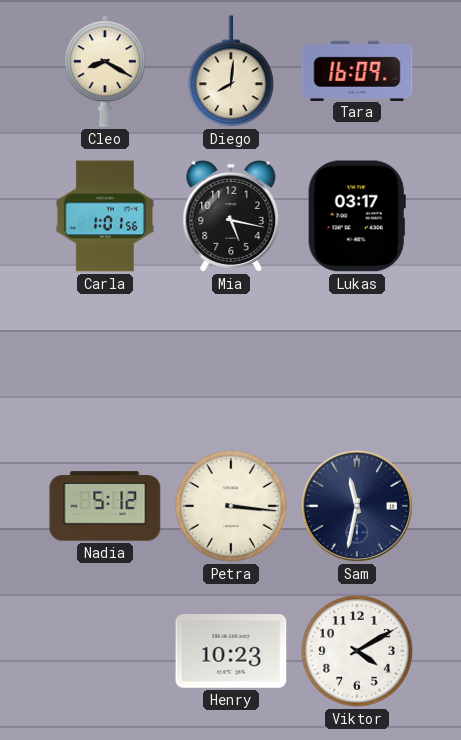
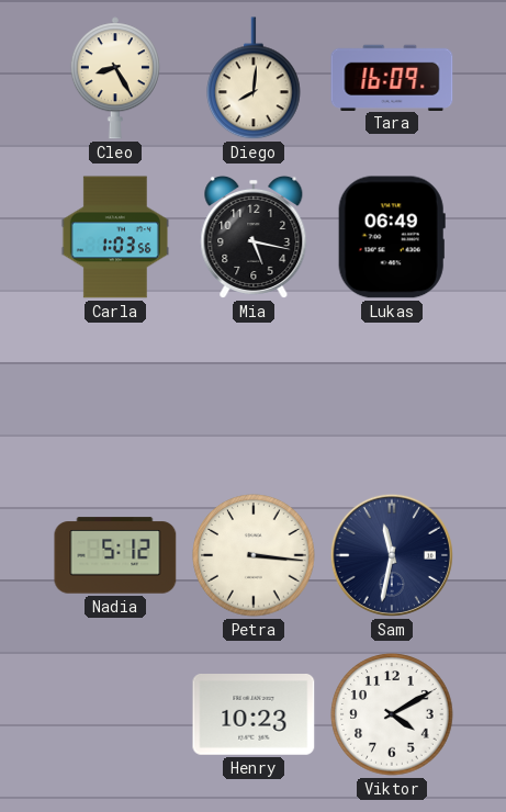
Cleo: 8:20 -> 8:25 (115, 78)
Carla: 1:01 -> 1:03 (115, 237)
Lukas: 03:17 -> 06:49 (392, 237)
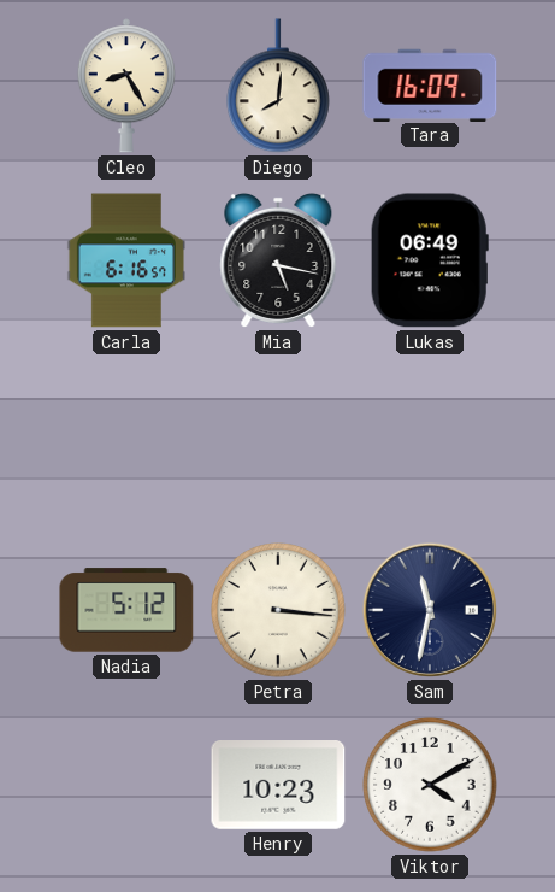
Carla: 1:03 -> 6:16 (126, 260)
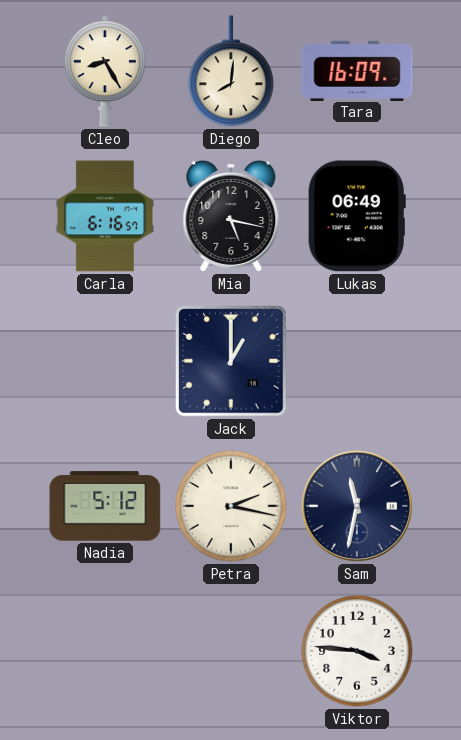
Jack: none -> 1:00 (232, 362)
Petra: 3:16 -> 2:17 (231, 506)
Henry: 10:23 -> none (278, 786)
Viktor: 4:10 -> 3:46 (357, 651)
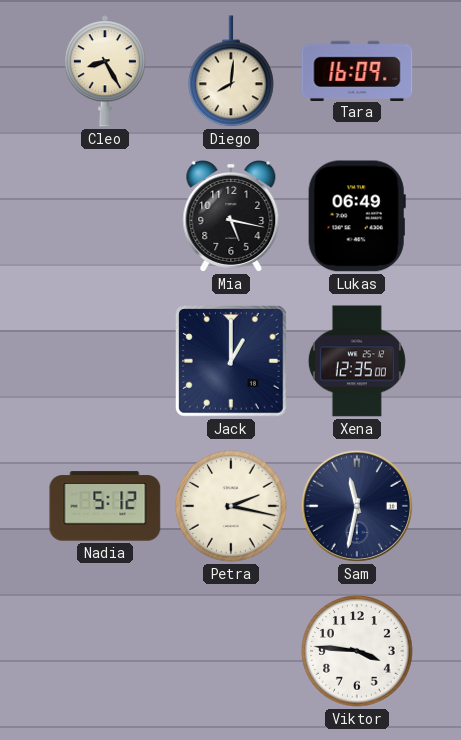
Carla: 6:16 -> none (105, 216)
Xena: none -> 12:35 (357, 361)
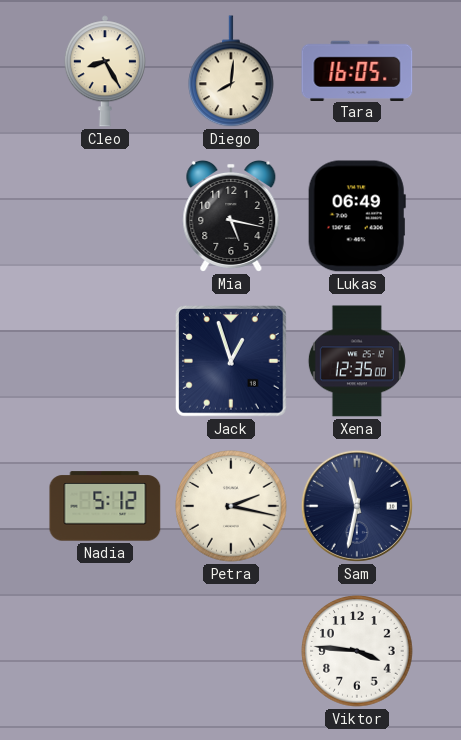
Tara: 16:09 -> 16:05 (357, 70)
Jack: 1:00 -> 12:57 (232, 362)
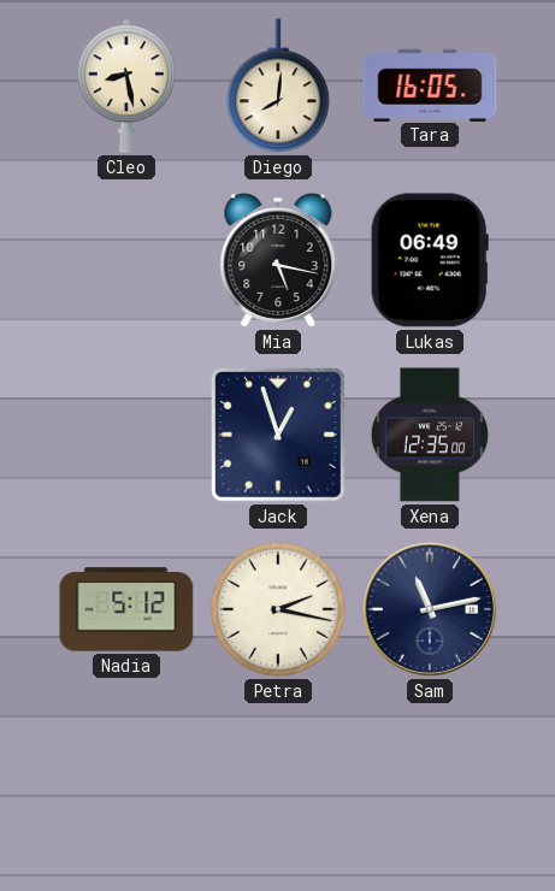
Cleo: 8:25 -> 8:28 (126, 85)
Sam: 11:32 -> 11:13 (430, 609)
Viktor: 3:46 -> none (357, 651)
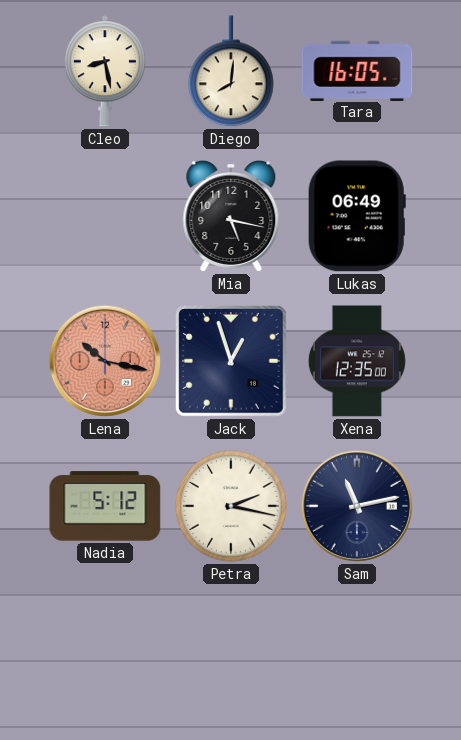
Lena: none -> 10:17 (105, 361)
